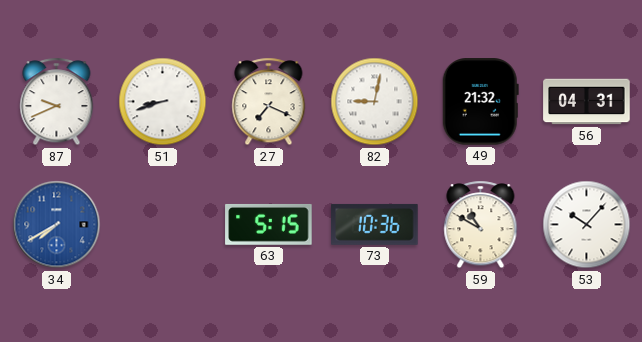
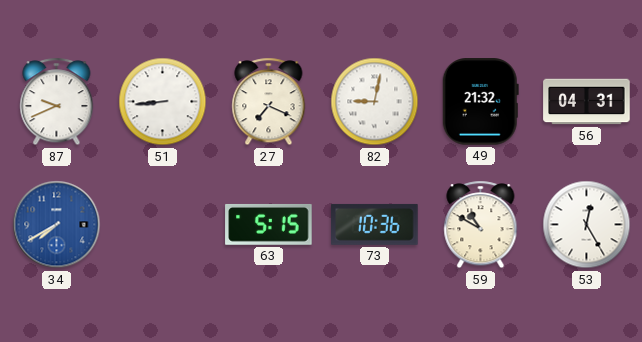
51: 8:42 -> 8:44 (163, 102)
53: 10:07 -> 12:25 (587, 225)
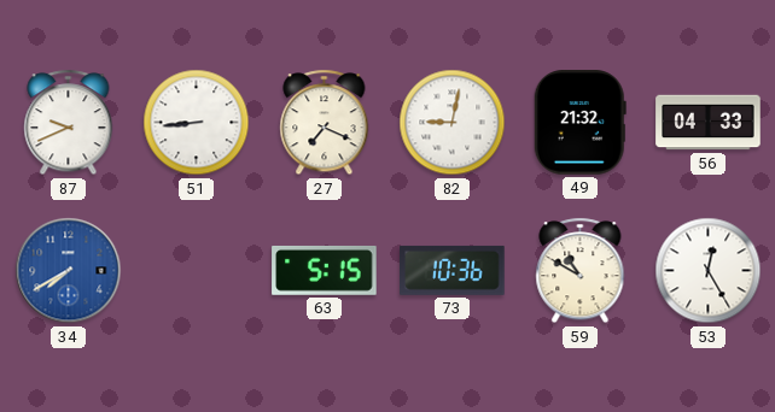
56: 04:31 -> 04:33 (709, 123)
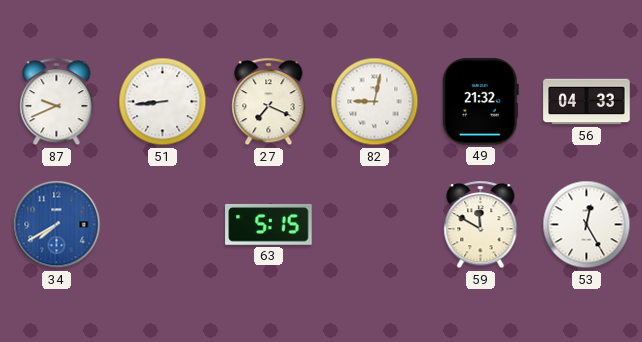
73: 10:36 -> none (453, 270)
59: 10:50 -> 11:50 (481, 225)
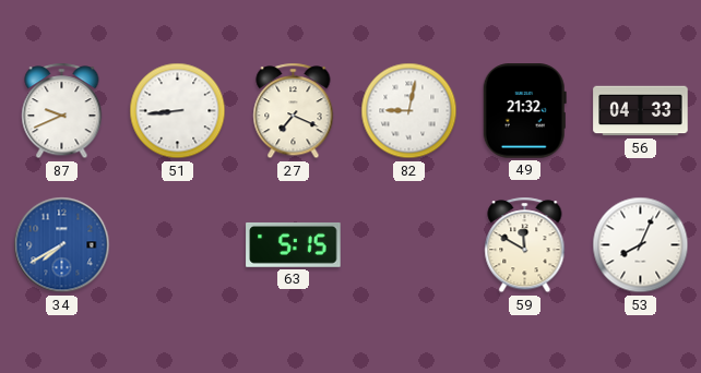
53: 12:25 -> 8:04 (641, 245)
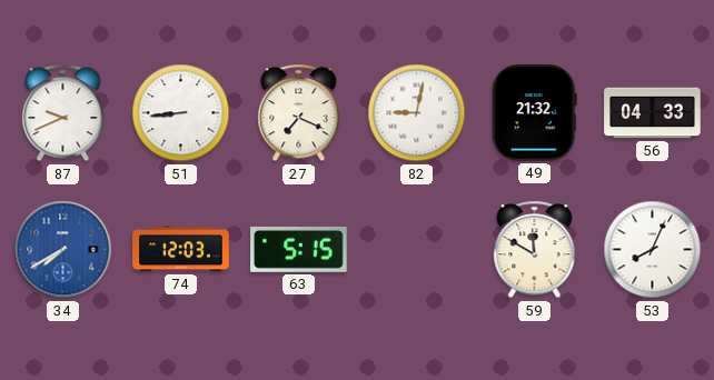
74: none -> 12:03 (181, 250)
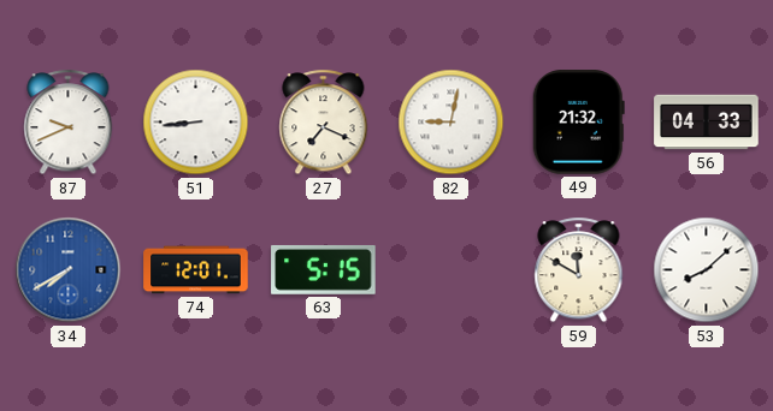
74: 12:03 -> 12:01 (196, 270)
53: 8:04 -> 8:08 (707, 270)
